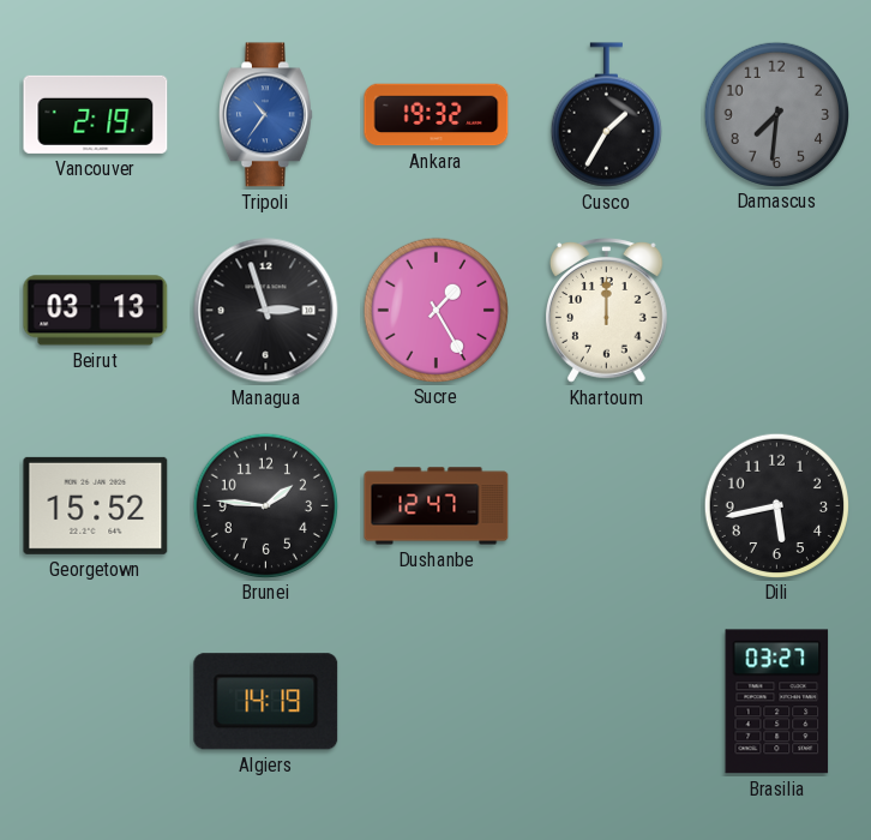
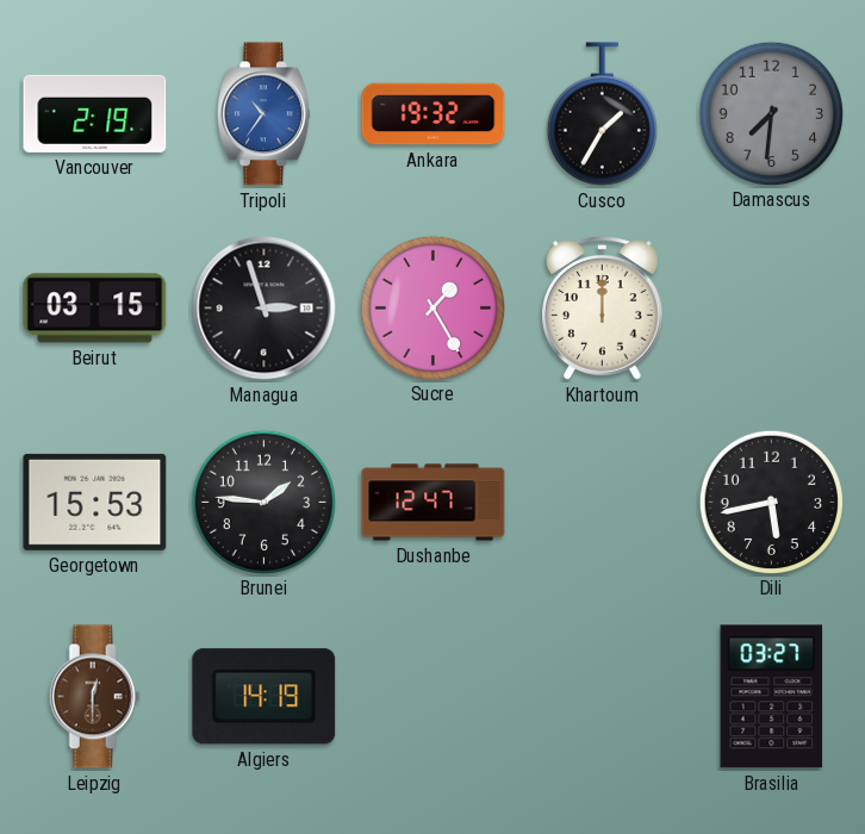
Beirut: 03:13 -> 03:15 (95, 309)
Georgetown: 15:52 -> 15:53 (95, 502)
Leipzig: none -> 12:30 (94, 697)
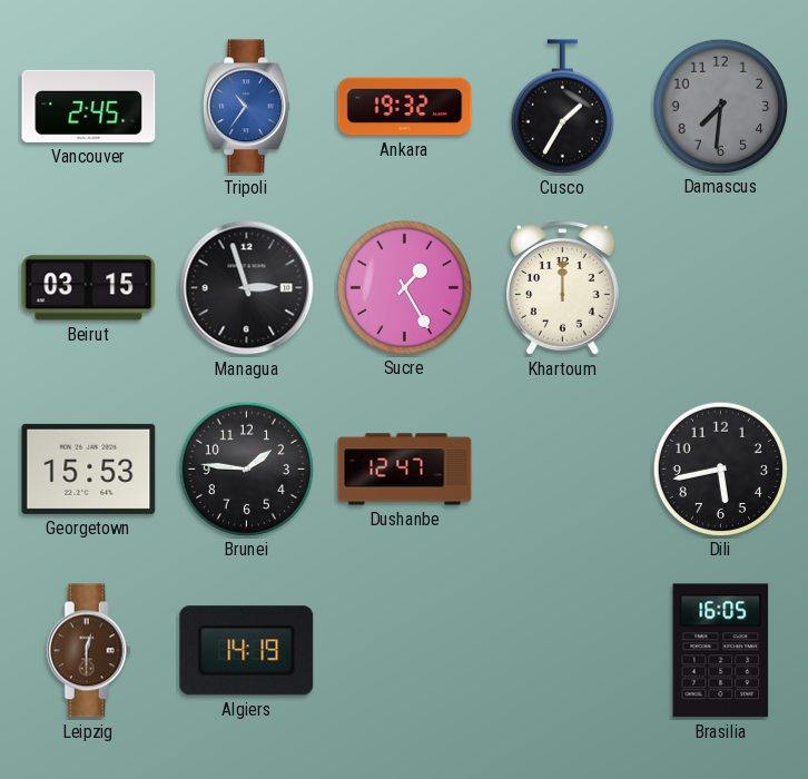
Vancouver: 2:19 -> 2:45 (89, 106)
Brasilia: 03:27 -> 16:05 (721, 651)
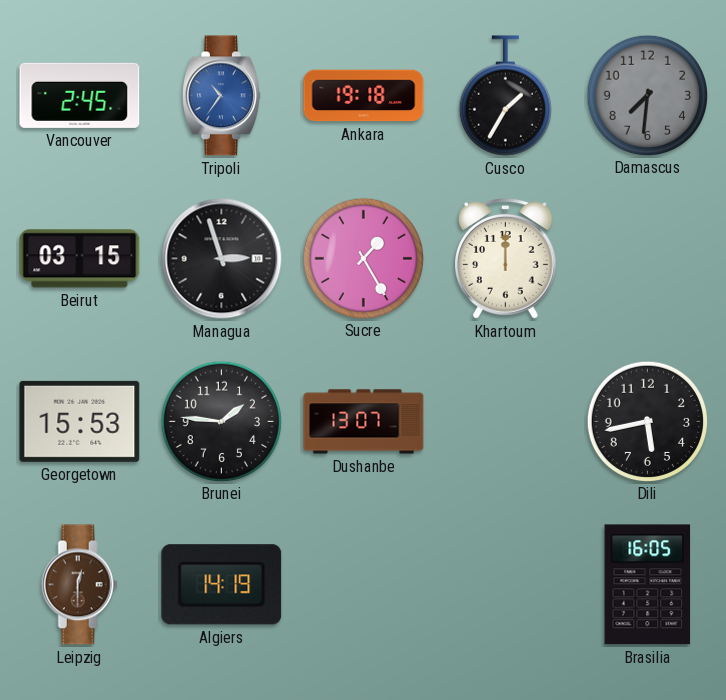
Ankara: 19:32 -> 19:18 (364, 96)
Dushanbe: 12:47 -> 13:07 (364, 422)
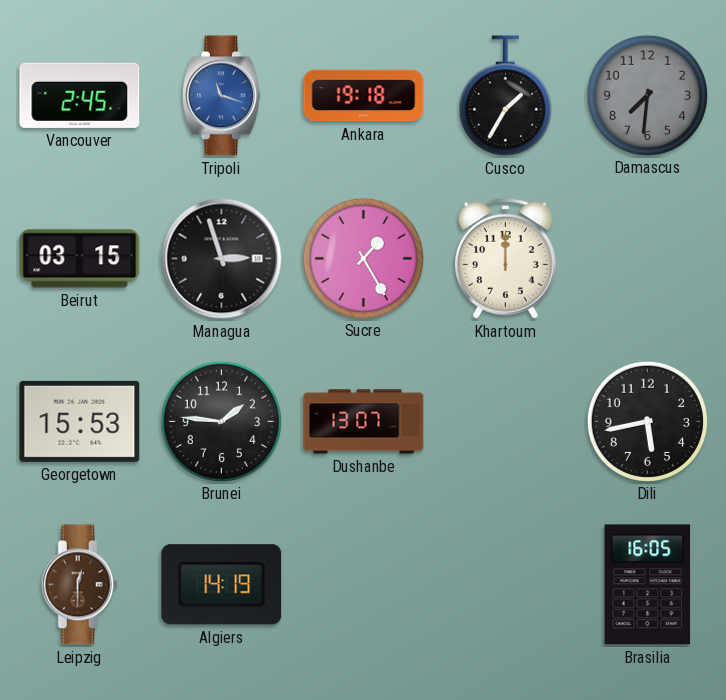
Tripoli: 10:36 -> 11:18 (221, 96)
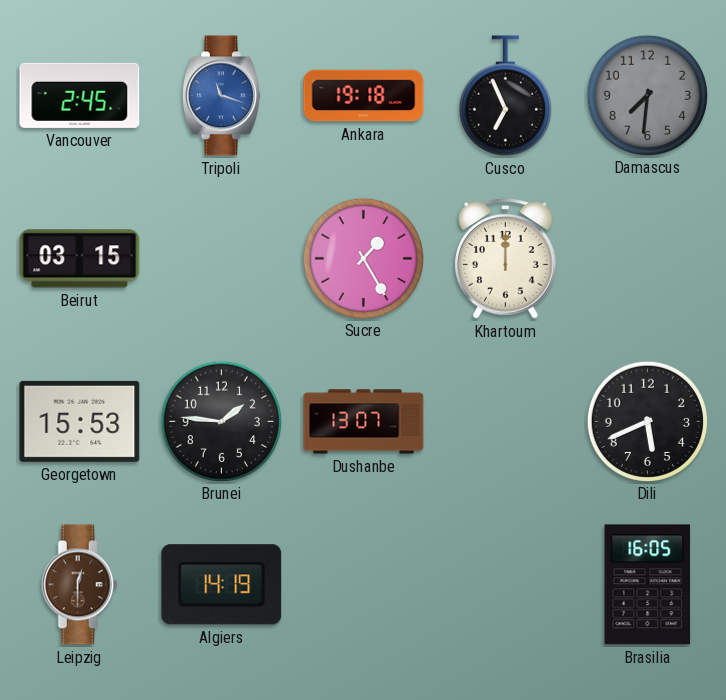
Cusco: 1:35 -> 6:56 (505, 96)
Managua: 2:57 -> none (222, 259)
Dili: 5:43 -> 5:41 (647, 421)
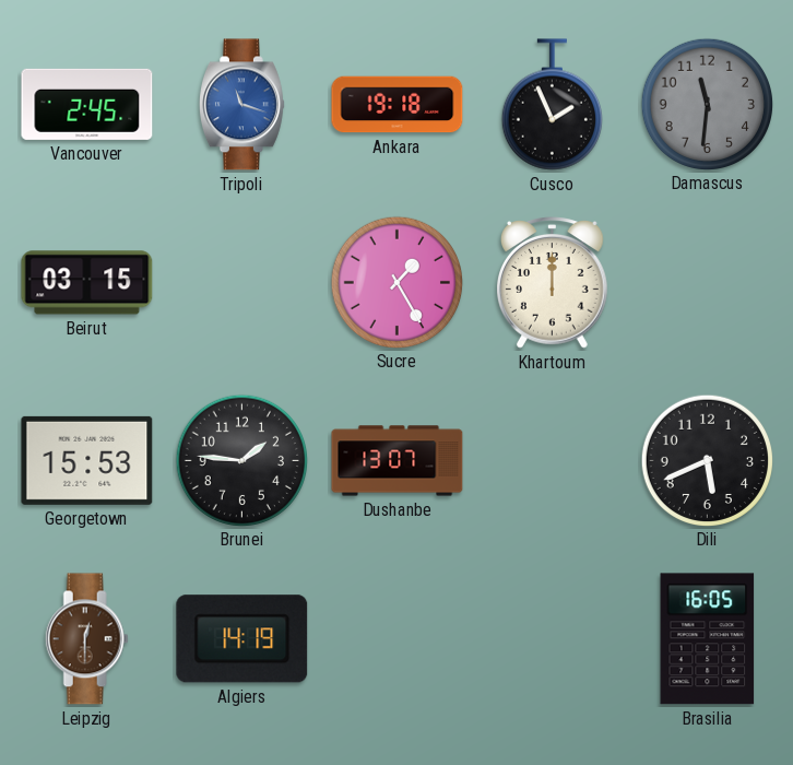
Cusco: 6:56 -> 1:56 (552, 105)
Damascus: 7:31 -> 11:31 (707, 104)
